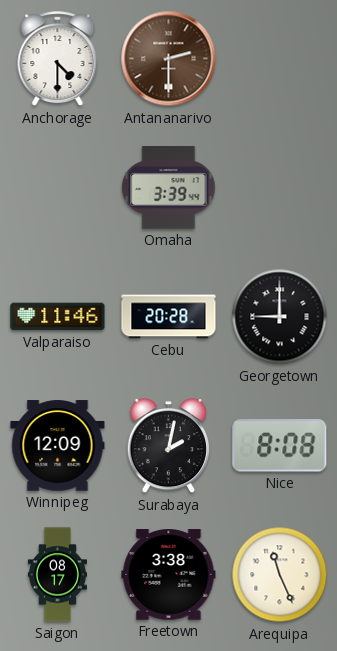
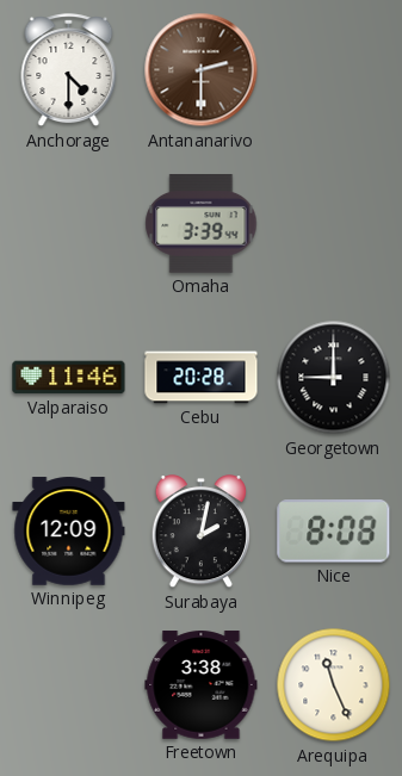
Saigon: 08:17 -> none (57, 575)
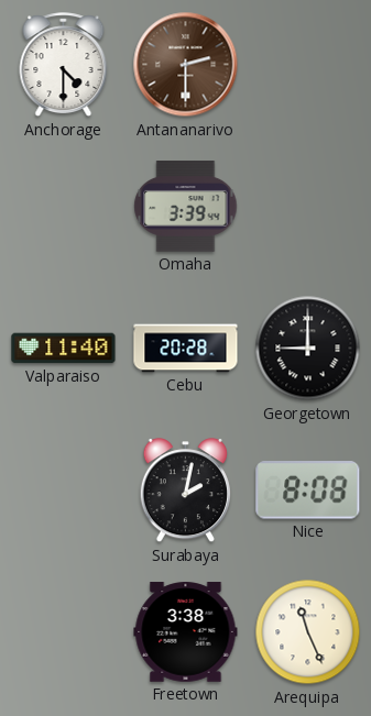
Valparaiso: 11:46 -> 11:40 (64, 349)
Winnipeg: 12:09 -> none (69, 532)
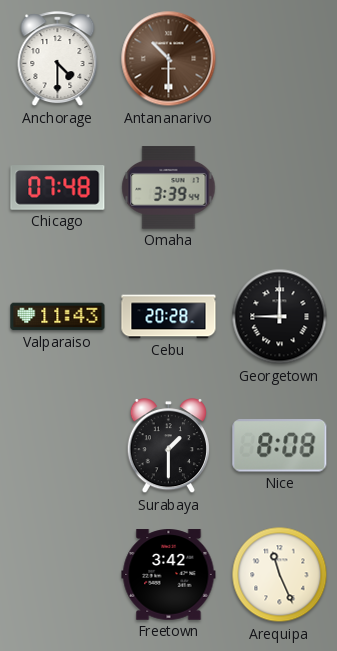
Antananarivo: 2:30 -> 10:30 (169, 59)
Chicago: none -> 07:48 (58, 188)
Valparaiso: 11:40 -> 11:43 (58, 317)
Surabaya: 2:02 -> 1:30 (168, 446)
Freetown: 3:38 -> 3:42 (169, 575)
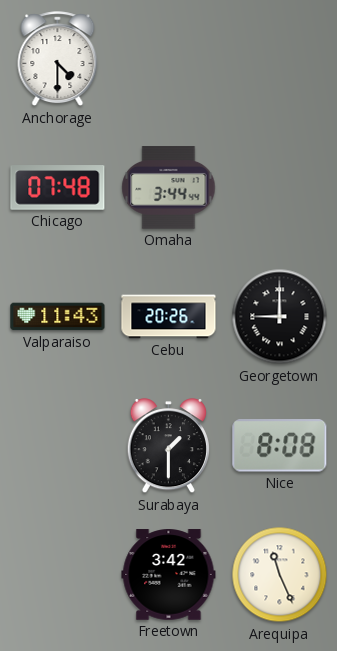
Antananarivo: 10:30 -> none (169, 59)
Omaha: 3:39 -> 3:44 (169, 188)
Cebu: 20:28 -> 20:26 (169, 317)
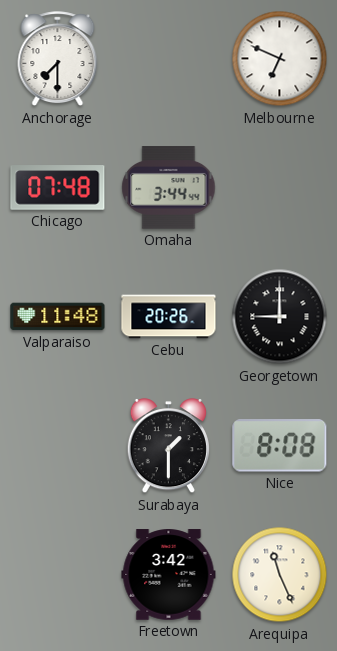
Anchorage: 4:30 -> 7:30 (58, 59)
Melbourne: none -> 6:49 (280, 59)
Valparaiso: 11:43 -> 11:48 (58, 317)
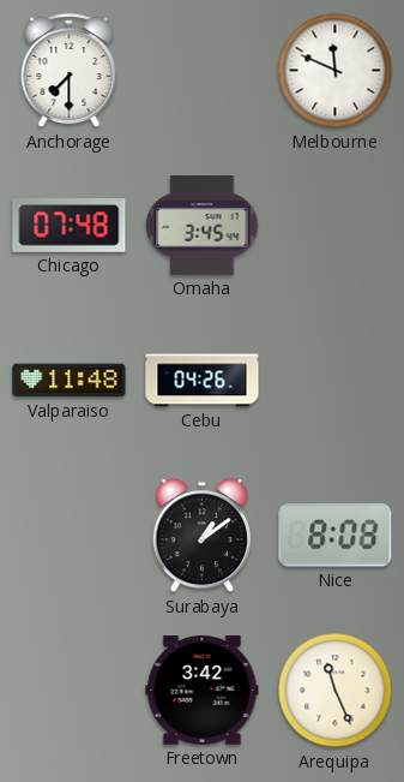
Melbourne: 6:49 -> 11:49 (336, 71)
Omaha: 3:44 -> 3:45 (203, 226)
Cebu: 20:26 -> 04:26 (203, 381)
Georgetown: 9:00 -> none (280, 317)
Surabaya: 1:30 -> 1:09 (201, 536)
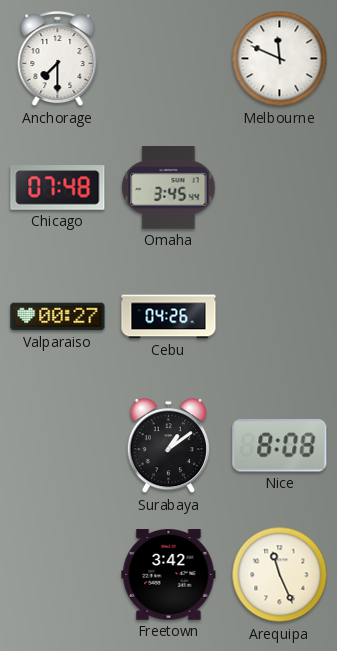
Valparaiso: 11:48 -> 00:27 (58, 317)
